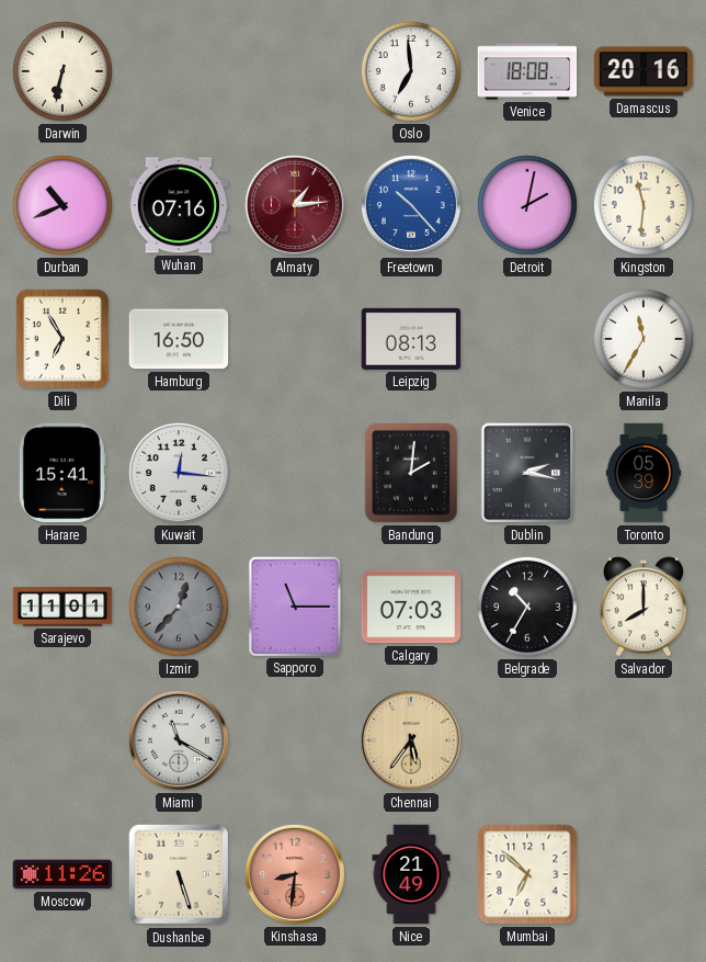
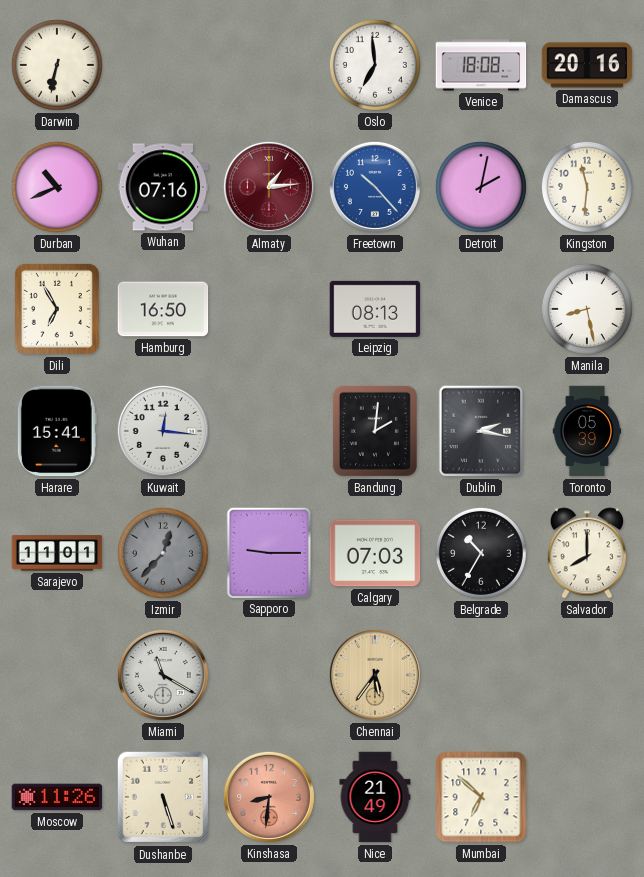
Manila: 11:35 -> 8:28 (587, 309)
Sapporo: 11:15 -> 9:15 (268, 552)
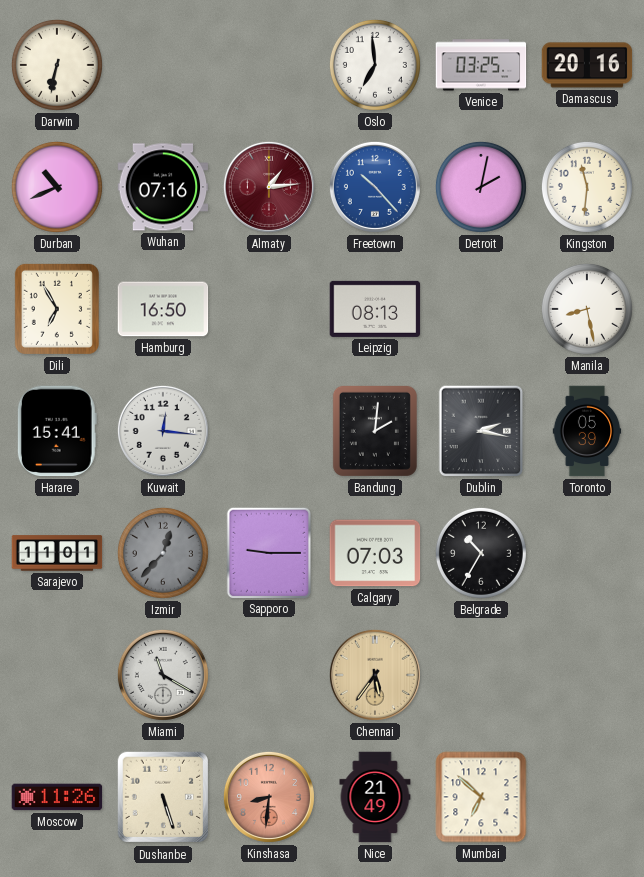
Venice: 18:08 -> 03:25 (481, 65)
Salvador: 8:00 -> none (587, 553)
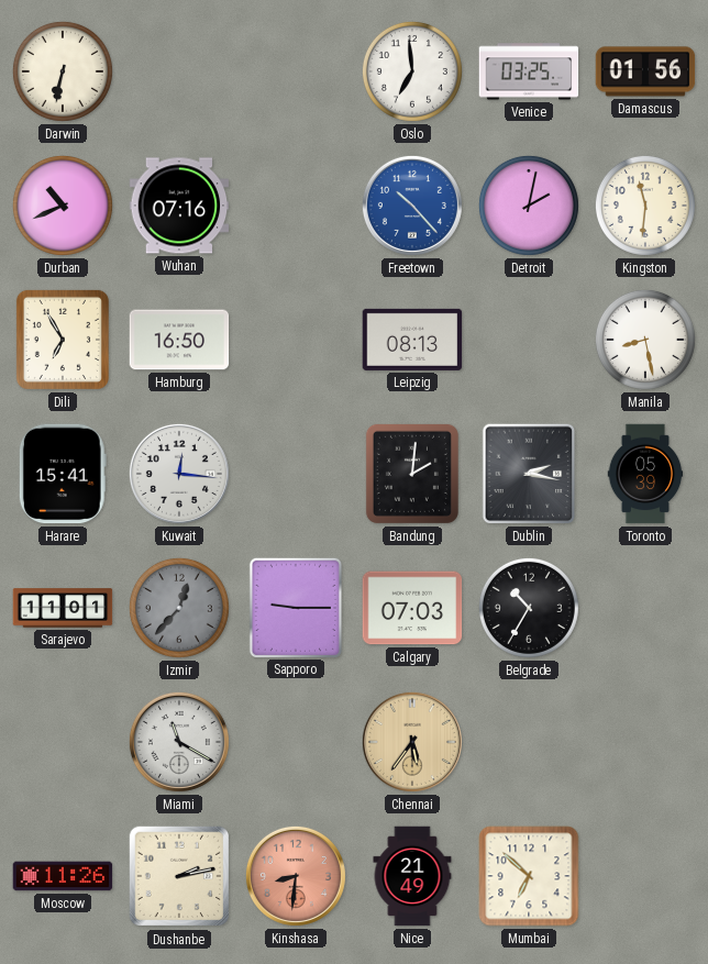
Damascus: 20:16 -> 01:56 (645, 71)
Almaty: 1:14 -> none (269, 187)
Dushanbe: 5:27 -> 2:13 (179, 876)
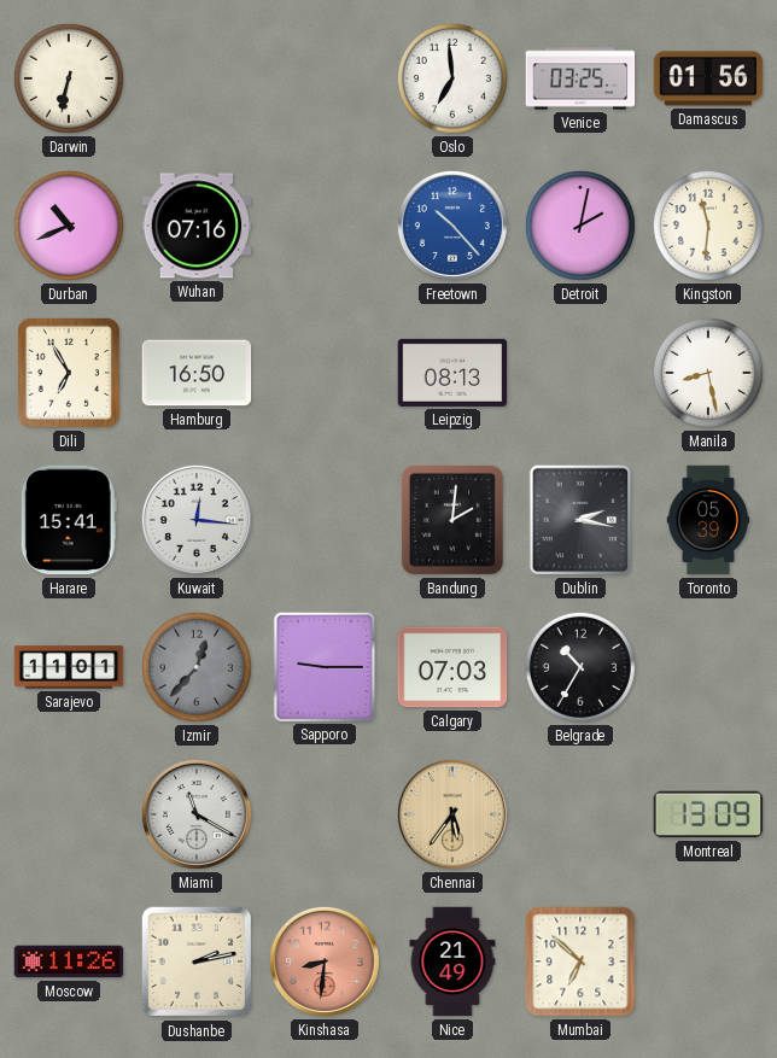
Montreal: none -> 13:09 (708, 814)
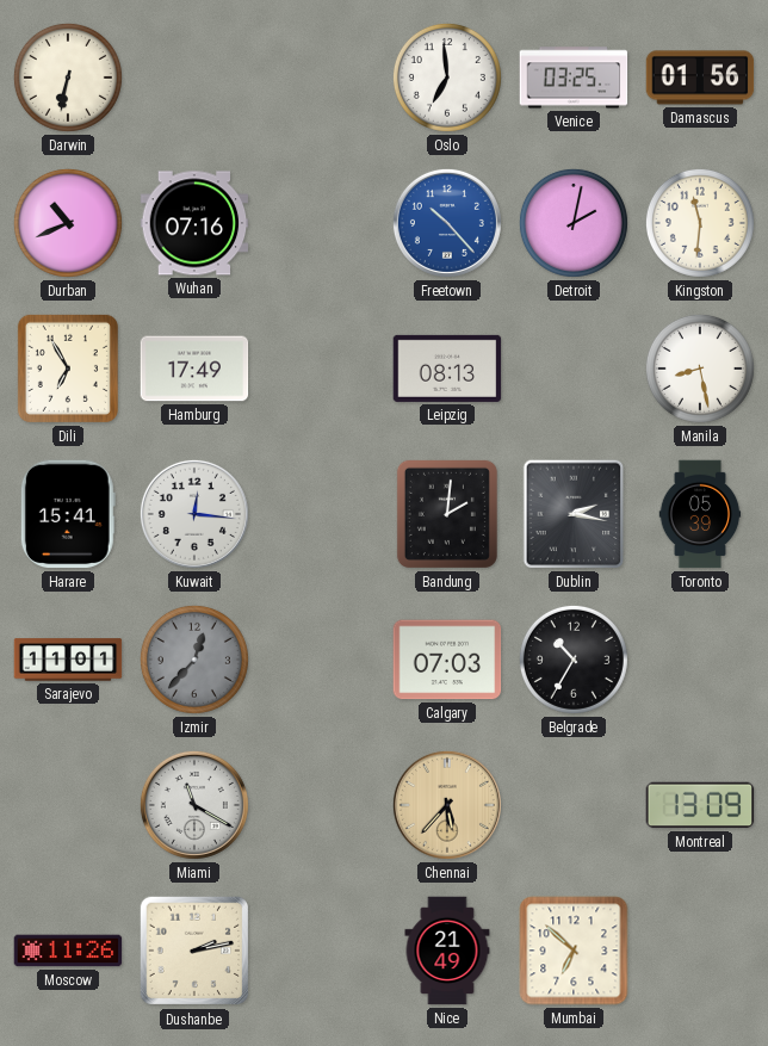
Hamburg: 16:50 -> 17:49 (194, 369)
Sapporo: 9:15 -> none (323, 666)
Chennai: 5:36 -> 5:37 (447, 805)
Kinshasa: 8:31 -> none (325, 961)
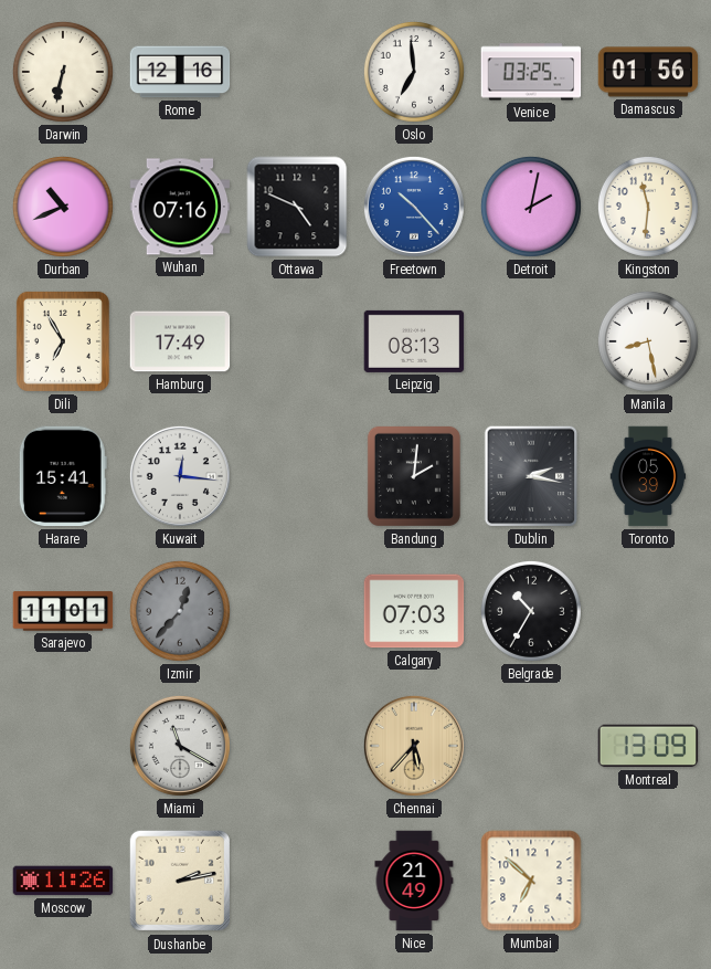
Rome: none -> 12:16 (180, 72)
Ottawa: none -> 4:49 (297, 207)
